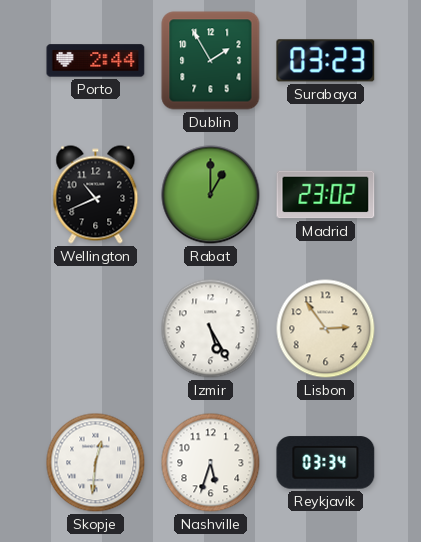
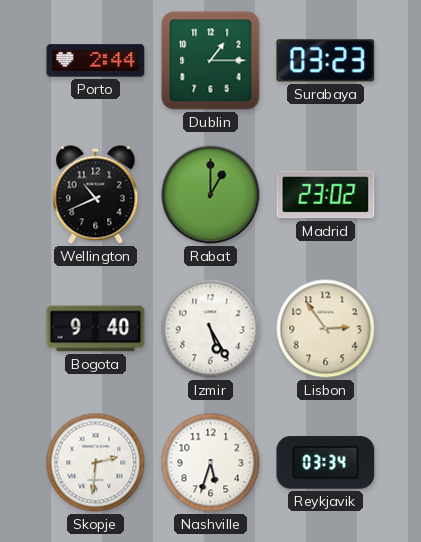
Dublin: 1:55 -> 1:15 (211, 61)
Bogota: none -> 9:40 (96, 329)
Skopje: 12:31 -> 2:31 (96, 463)
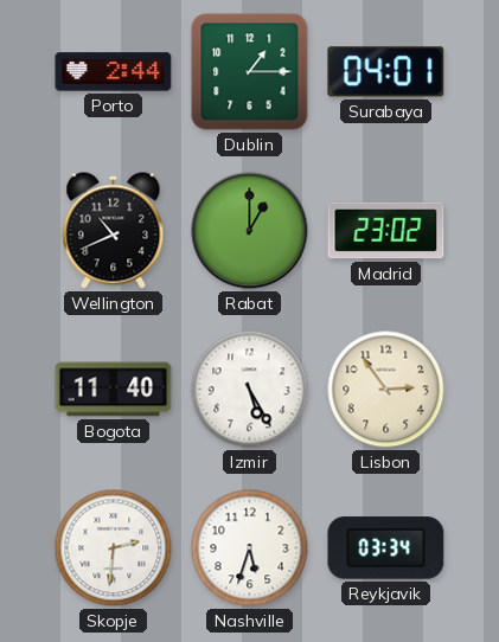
Surabaya: 03:23 -> 04:01 (386, 72)
Bogota: 9:40 -> 11:40 (114, 390)
